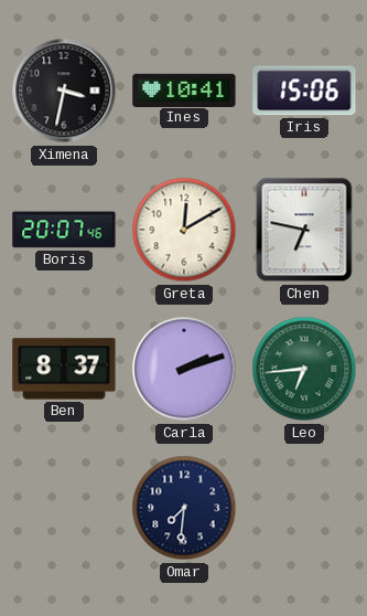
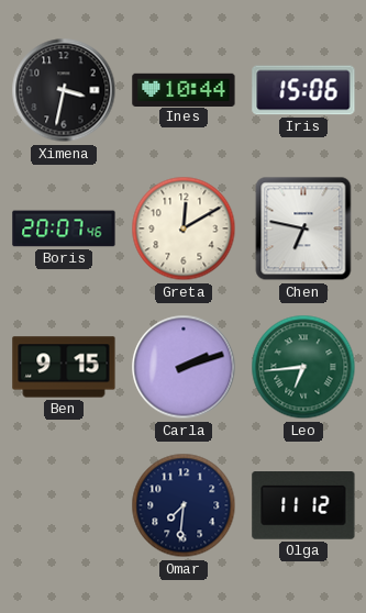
Ines: 10:41 -> 10:44 (184, 89)
Ben: 8:37 -> 9:15 (64, 367)
Olga: none -> 11:12 (303, 506)
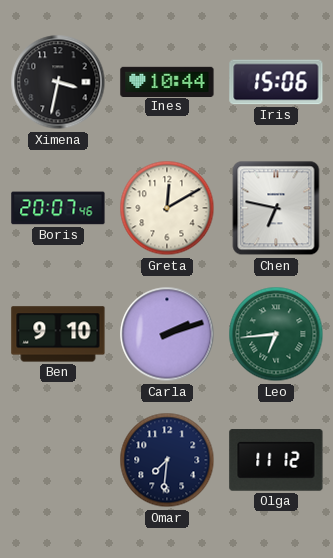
Ben: 9:15 -> 9:10 (58, 334)
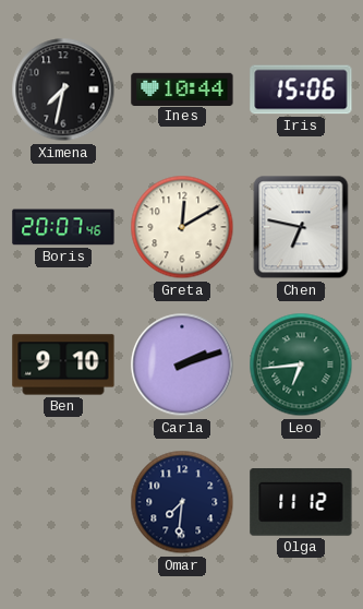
Ximena: 3:32 -> 7:32 (63, 89)
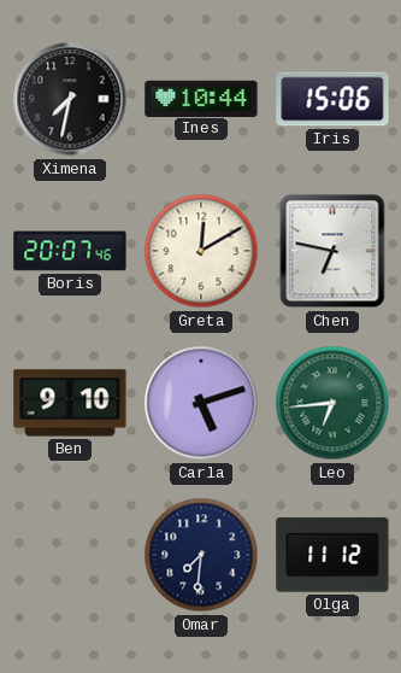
Carla: 2:12 -> 5:12 (201, 403)
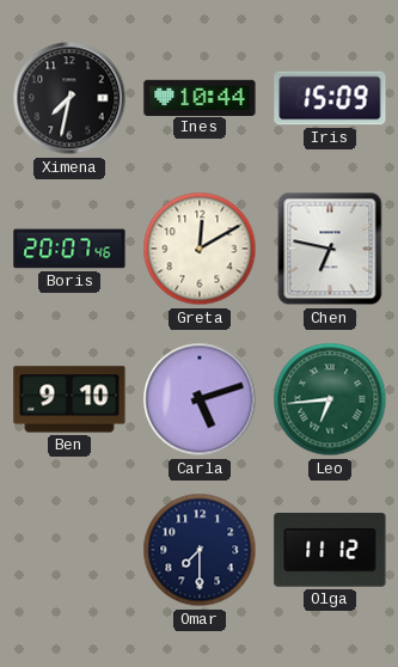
Iris: 15:06 -> 15:09 (330, 98)
Omar: 7:31 -> 7:30 (200, 550)
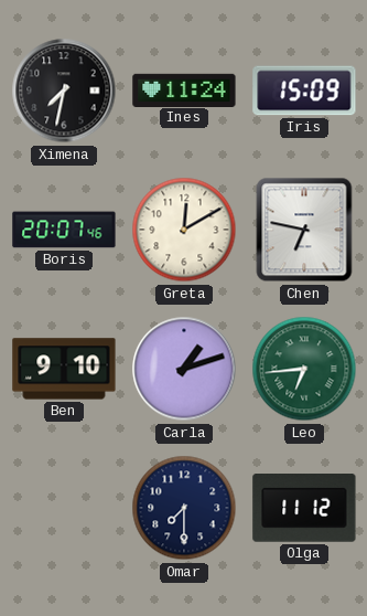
Ines: 10:44 -> 11:24 (184, 89)
Carla: 5:12 -> 1:12 (184, 369)
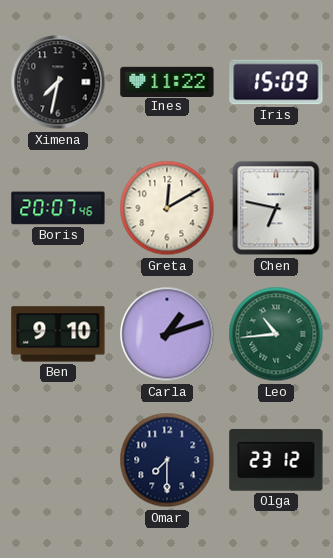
Ines: 11:24 -> 11:22 (167, 81)
Leo: 6:44 -> 10:44 (276, 334)
Olga: 11:12 -> 23:12 (276, 461)
